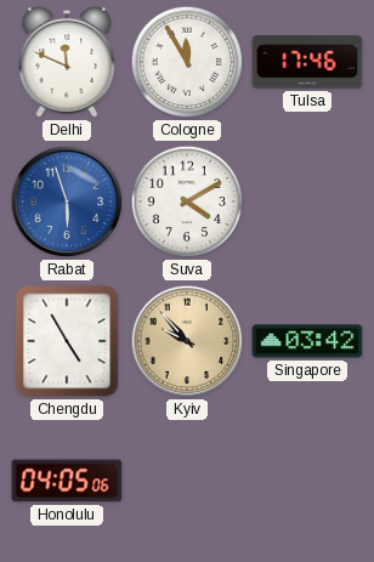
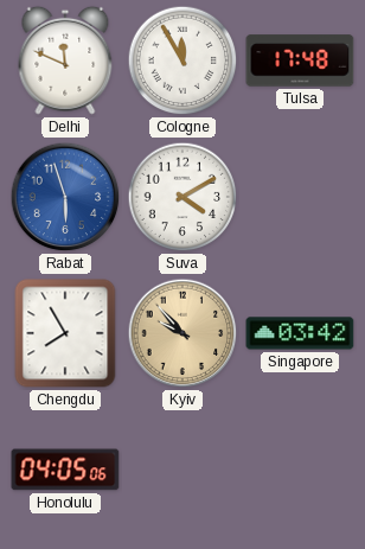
Tulsa: 17:46 -> 17:48 (300, 60)
Chengdu: 4:55 -> 7:55 (65, 333)
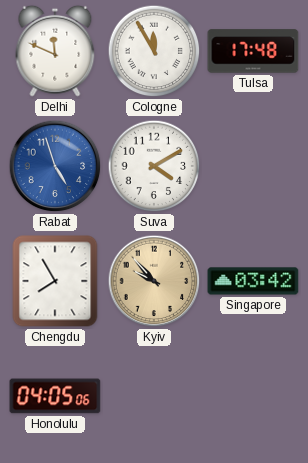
Rabat: 5:57 -> 4:57 (55, 166)
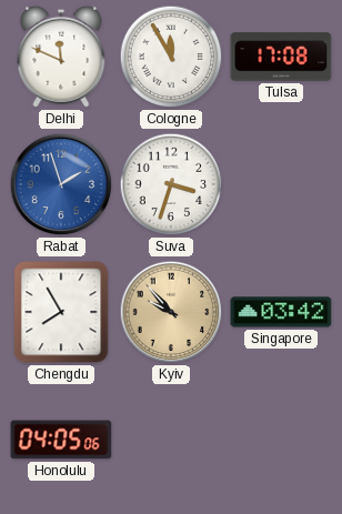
Tulsa: 17:48 -> 17:08 (281, 57)
Rabat: 4:57 -> 1:57 (61, 184)
Suva: 4:10 -> 3:33 (171, 184)
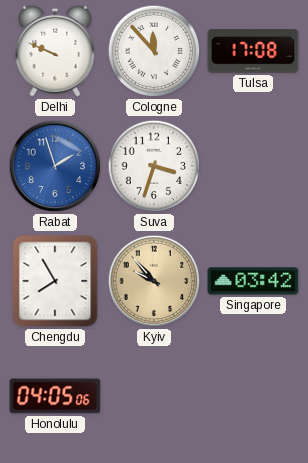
Delhi: 11:49 -> 9:49 (55, 51)
Cologne: 11:55 -> 11:53 (154, 51)
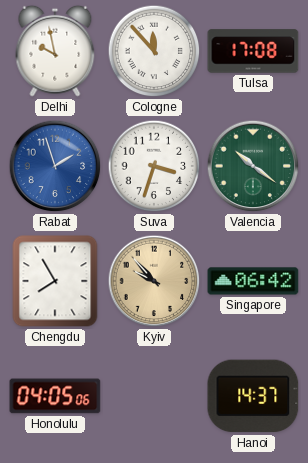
Delhi: 9:49 -> 9:58 (55, 51)
Valencia: none -> 10:21 (253, 166)
Singapore: 03:42 -> 06:42 (253, 281)
Hanoi: none -> 14:37 (253, 396)
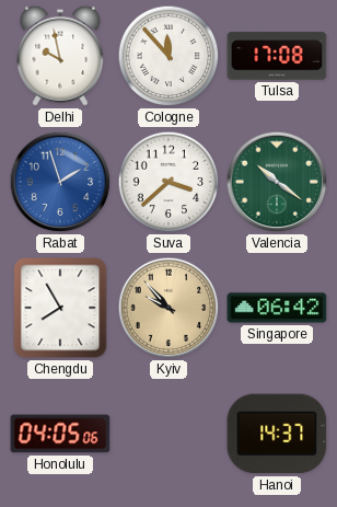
Suva: 3:33 -> 3:38 (168, 182)
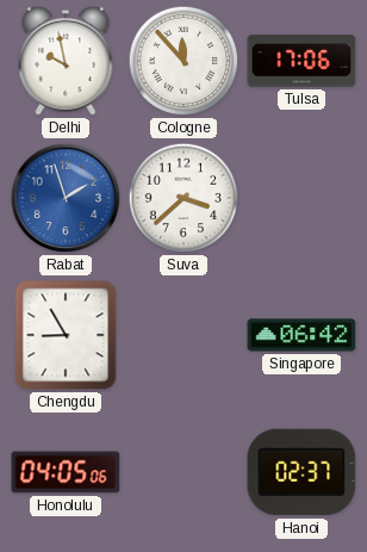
Tulsa: 17:08 -> 17:06 (301, 61)
Valencia: 10:21 -> none (277, 182)
Chengdu: 7:55 -> 8:55 (66, 335)
Kyiv: 9:53 -> none (168, 308)
Hanoi: 14:37 -> 02:37 (301, 472)
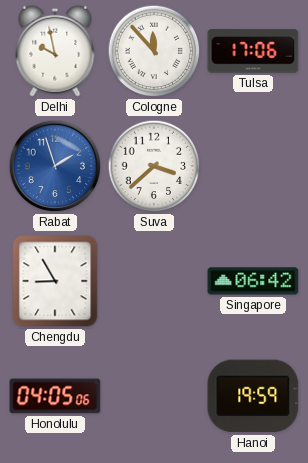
Hanoi: 02:37 -> 19:59 (253, 396)
